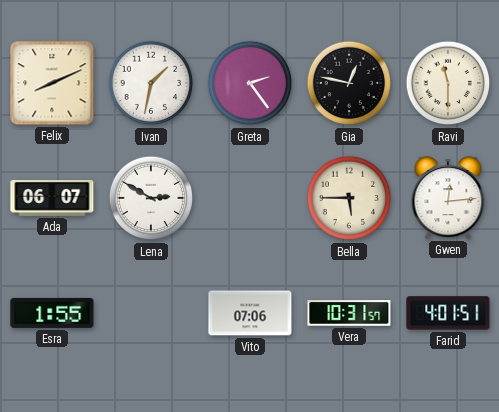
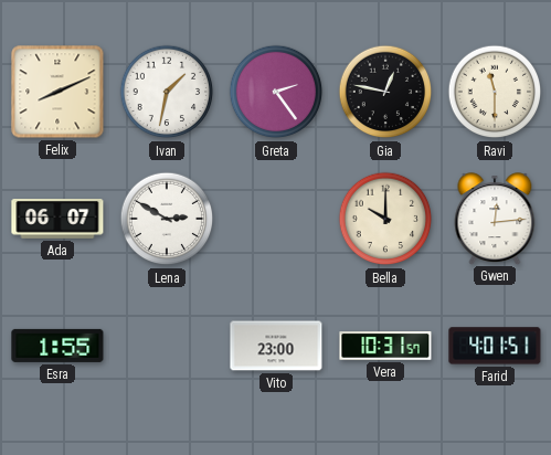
Bella: 5:45 -> 10:00 (385, 219)
Vito: 07:06 -> 23:00 (276, 346)
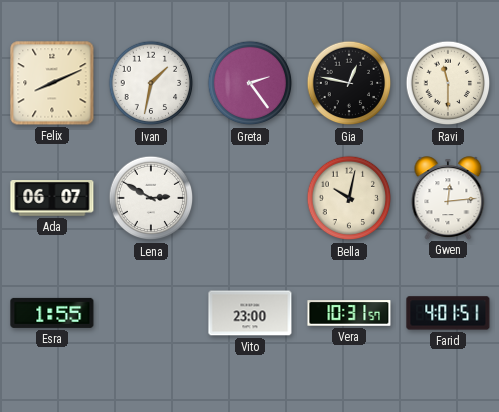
Bella: 10:00 -> 10:02 (349, 198)
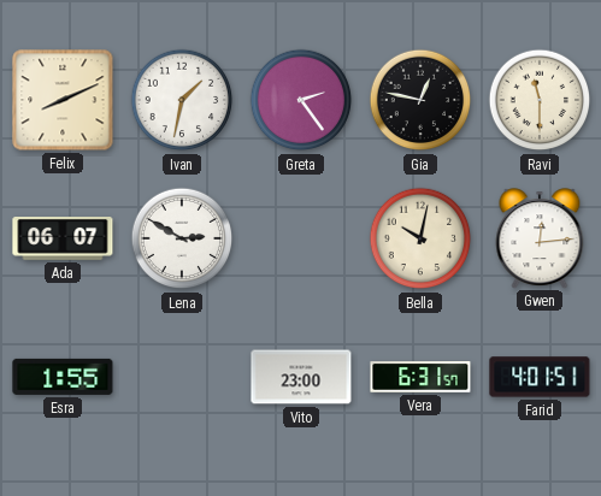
Vera: 10:31 -> 6:31 (420, 377)
